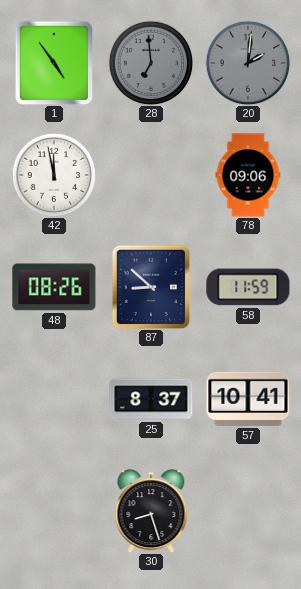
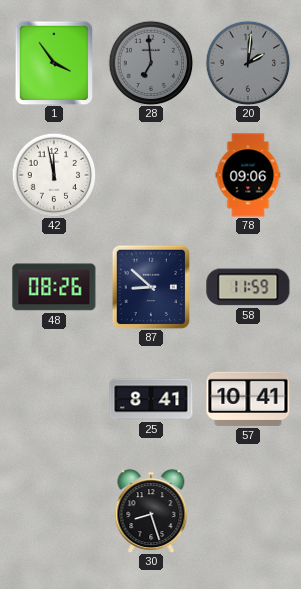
1: 4:54 -> 3:54 (54, 63)
25: 8:37 -> 8:41 (151, 399)
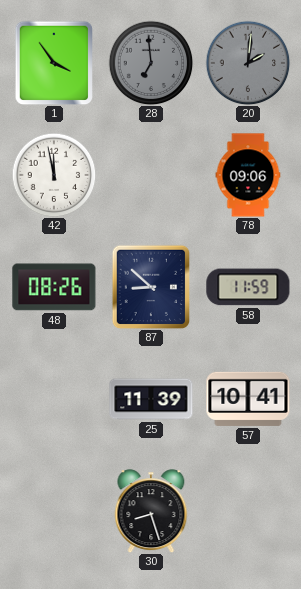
25: 8:41 -> 11:39 (151, 399)
